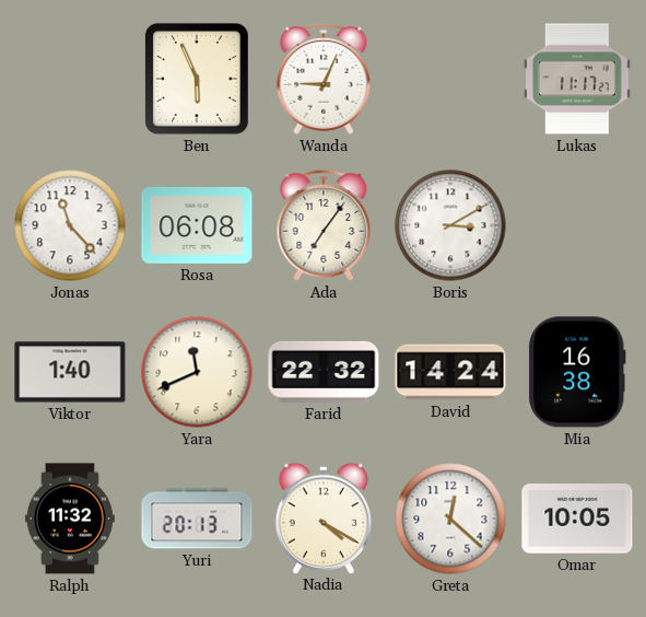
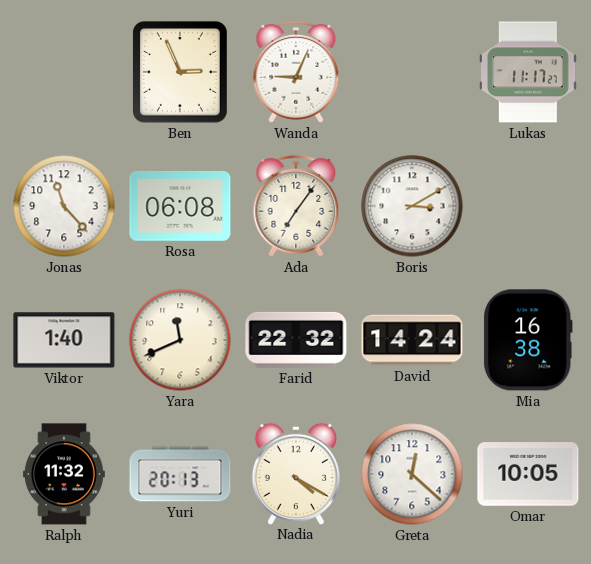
Ben: 5:56 -> 2:56 (180, 72)
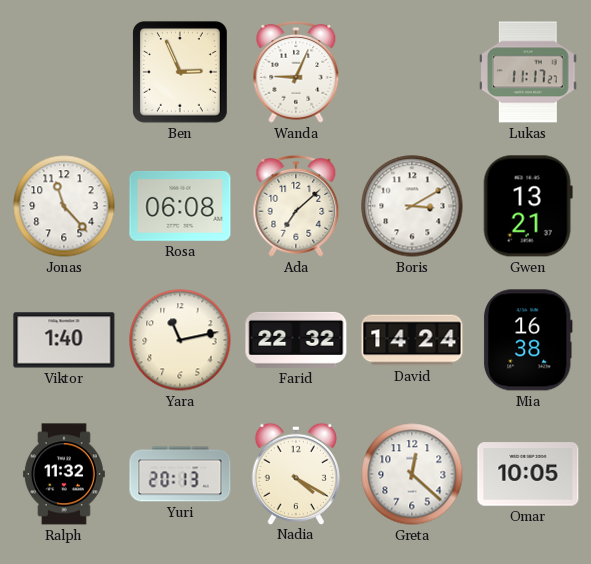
Ada: 7:06 -> 7:08 (296, 206)
Gwen: none -> 13:21 (528, 206)
Yara: 11:41 -> 11:13 (180, 340)
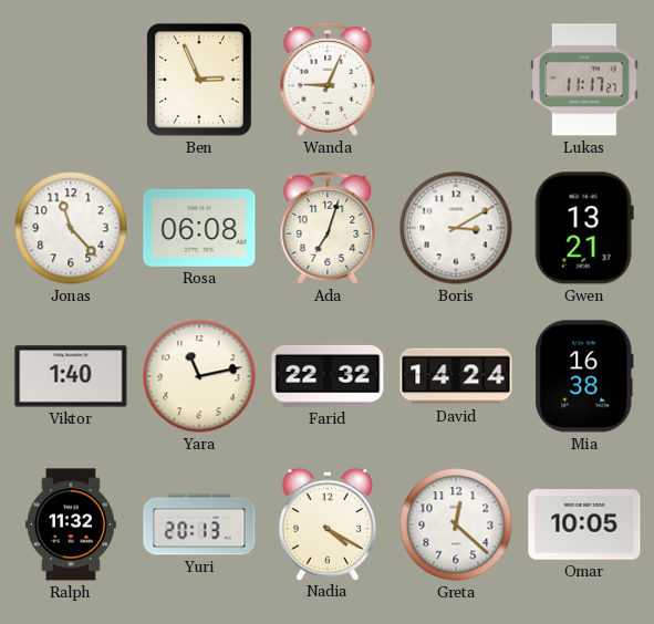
Ada: 7:08 -> 7:03 (328, 228)
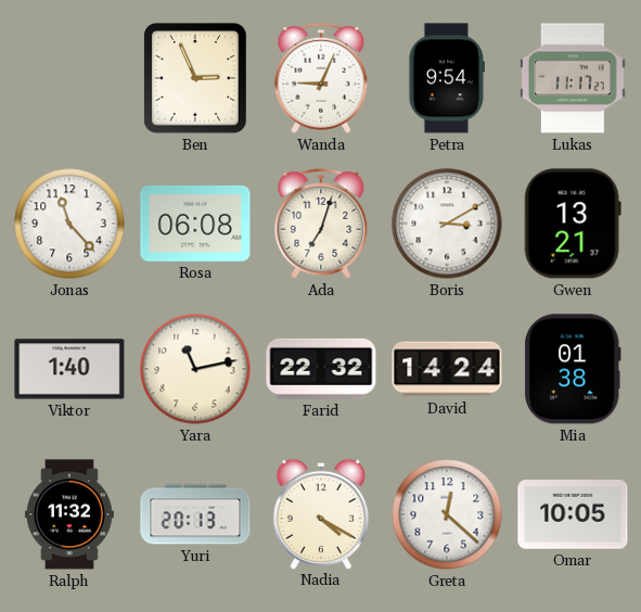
Petra: none -> 9:54 (446, 78)
Mia: 16:38 -> 01:38 (573, 369)
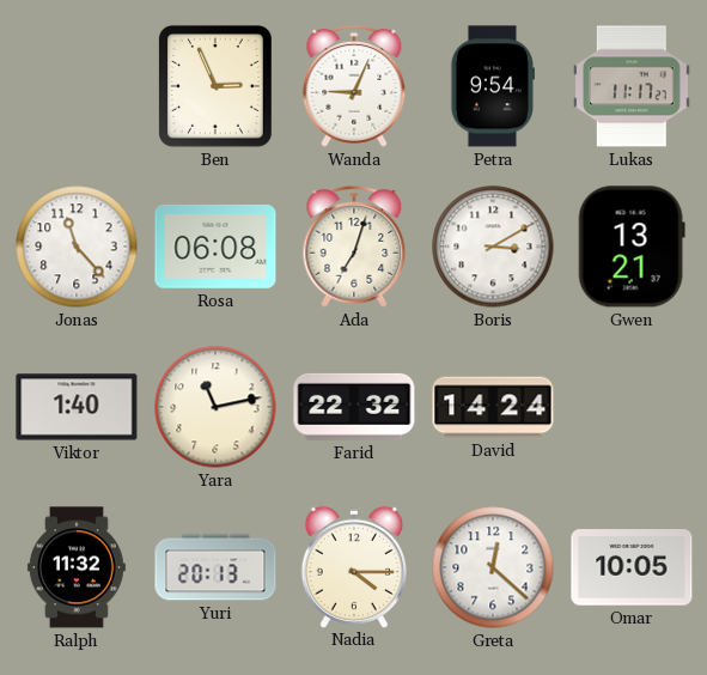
Mia: 01:38 -> none (573, 369)
Nadia: 4:20 -> 4:15 (354, 566)
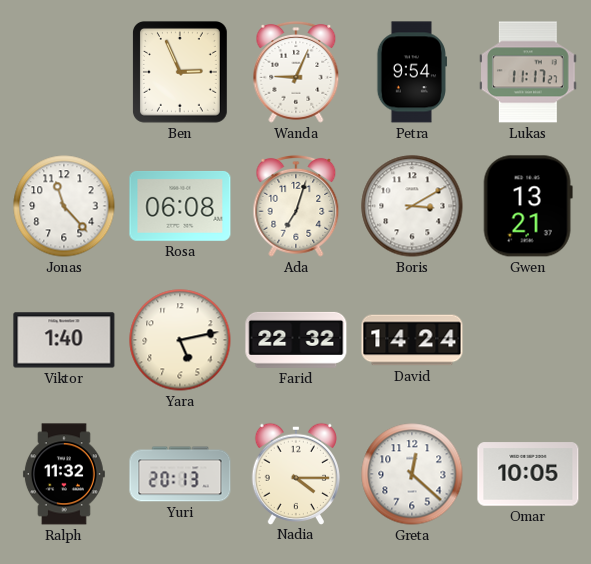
Yara: 11:13 -> 5:13 (180, 340)
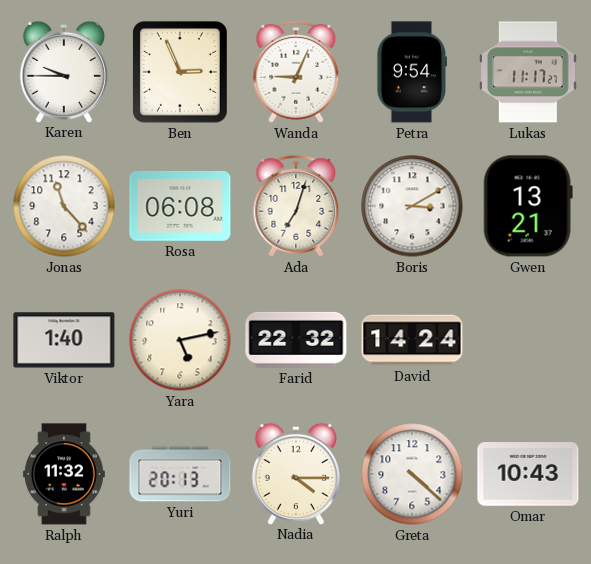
Karen: none -> 9:45 (64, 71)
Greta: 12:22 -> 4:22 (412, 474)
Omar: 10:05 -> 10:43 (528, 474)
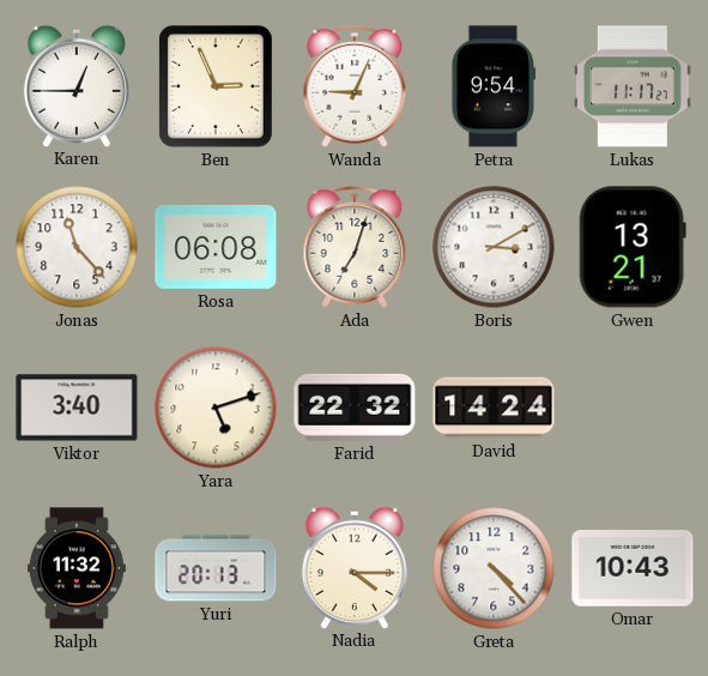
Karen: 9:45 -> 12:45 (77, 85)
Viktor: 1:40 -> 3:40 (77, 408)
Yara: 5:13 -> 5:12 (216, 408)
Greta: 4:22 -> 4:23 (494, 568)
